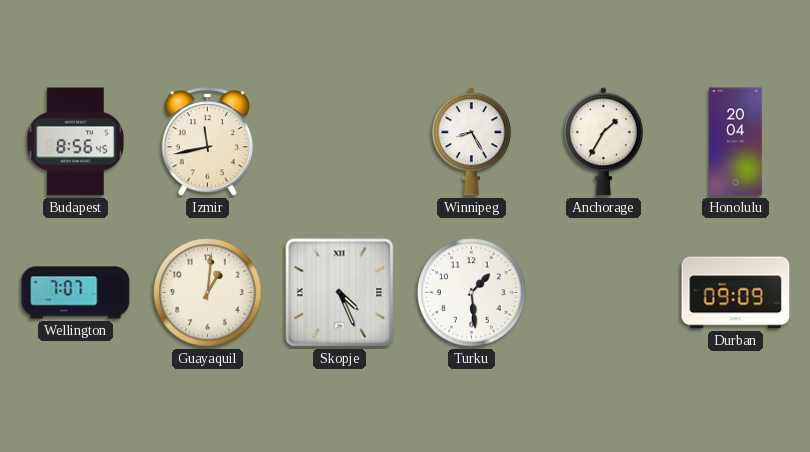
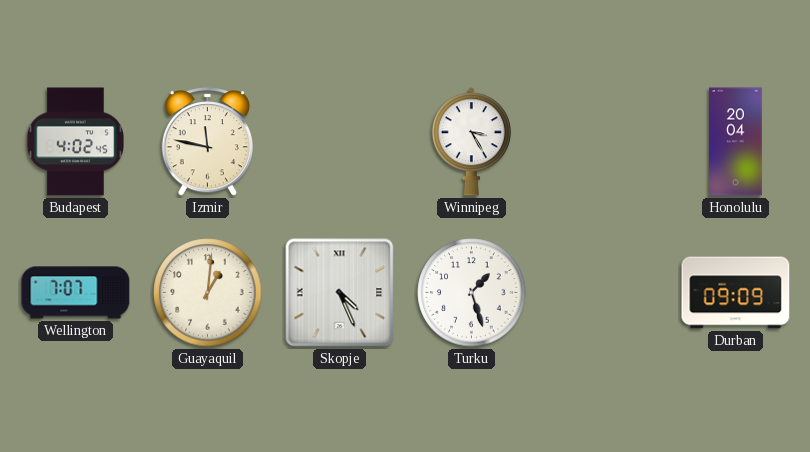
Budapest: 8:56 -> 4:02 (75, 142)
Izmir: 11:43 -> 11:47 (207, 142)
Winnipeg: 8:25 -> 3:25 (471, 142)
Anchorage: 1:35 -> none (603, 142)
Turku: 1:29 -> 1:27 (472, 293)
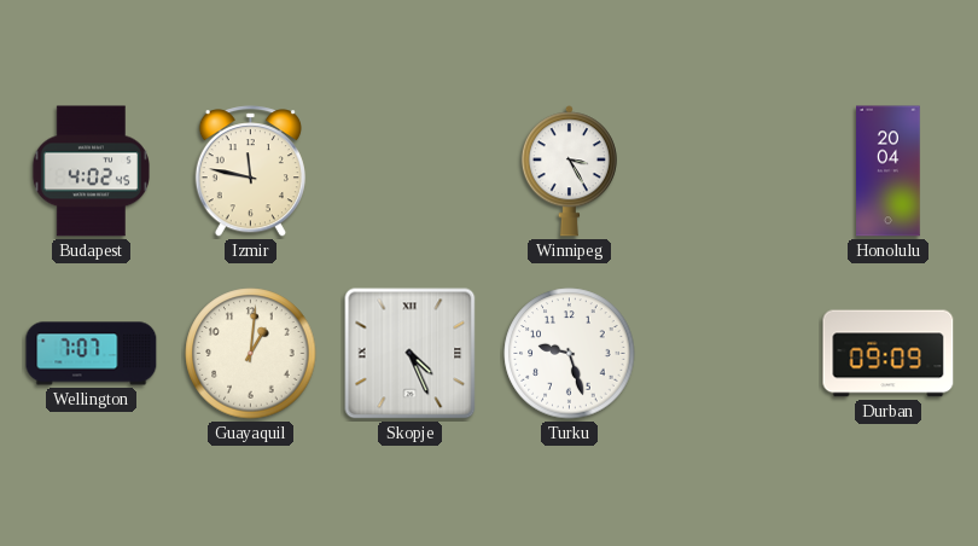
Turku: 1:27 -> 9:27 (570, 354)
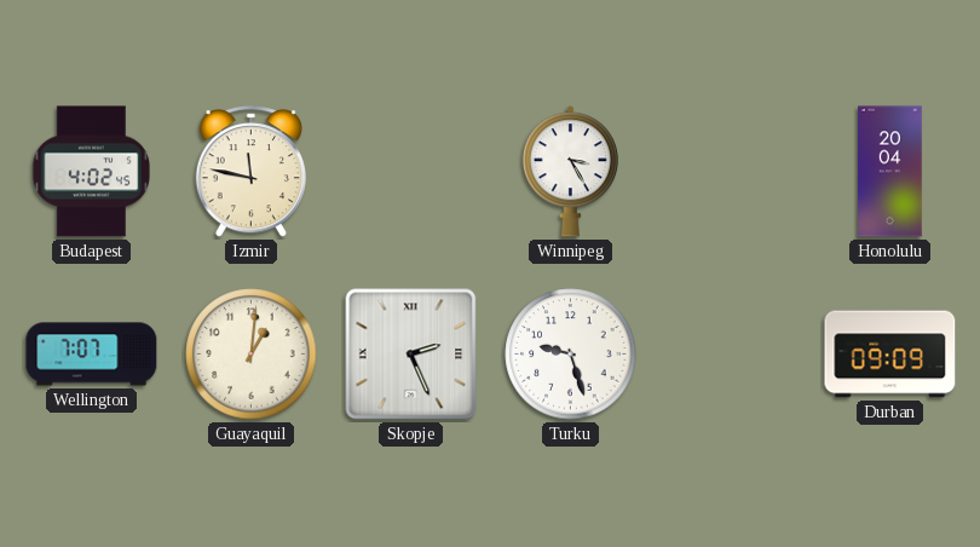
Skopje: 4:26 -> 2:26 (411, 355)
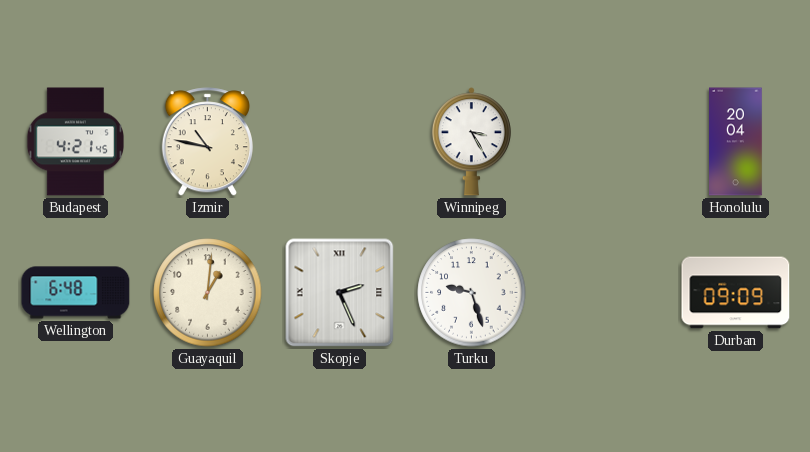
Budapest: 4:02 -> 4:21 (75, 142)
Izmir: 11:47 -> 10:47 (207, 142)
Wellington: 7:07 -> 6:48 (76, 293)
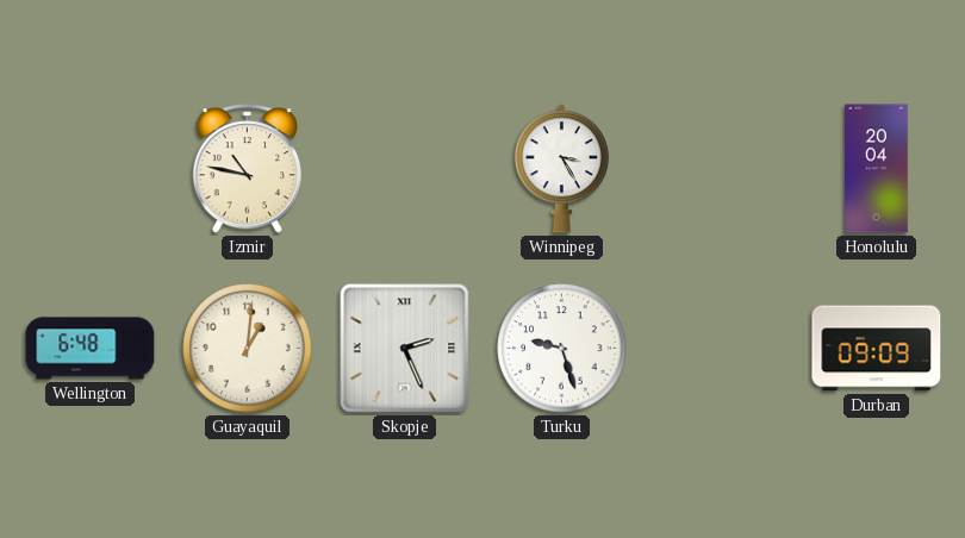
Budapest: 4:21 -> none (75, 142)
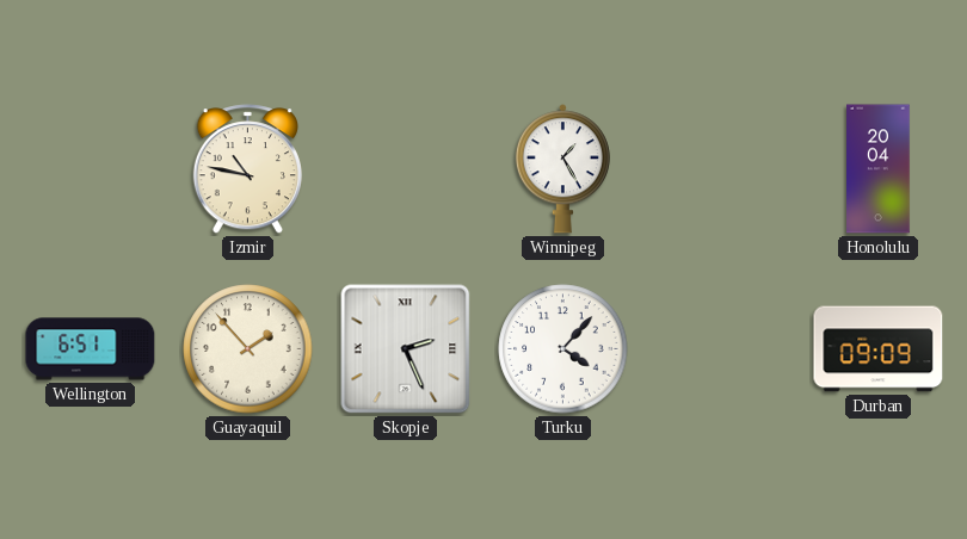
Winnipeg: 3:25 -> 1:25 (562, 169)
Wellington: 6:48 -> 6:51 (91, 349)
Guayaquil: 1:01 -> 1:53 (248, 349)
Turku: 9:27 -> 4:07 (563, 349)
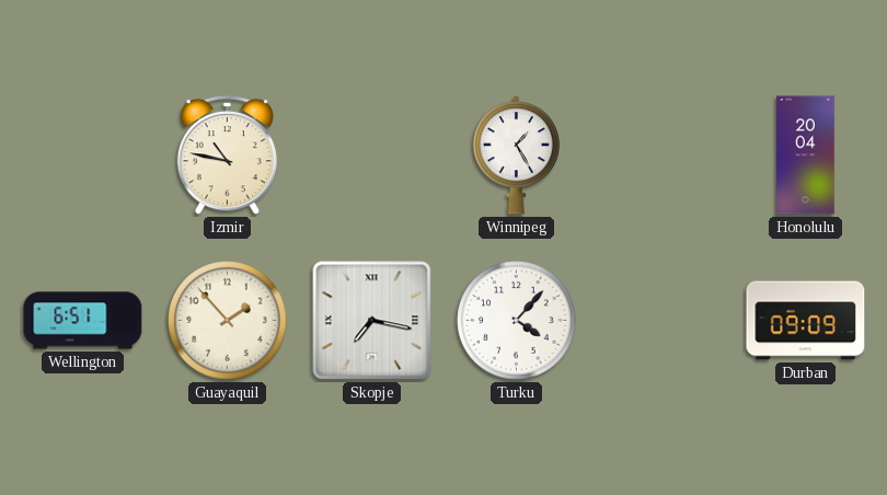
Skopje: 2:26 -> 7:17 (372, 321)
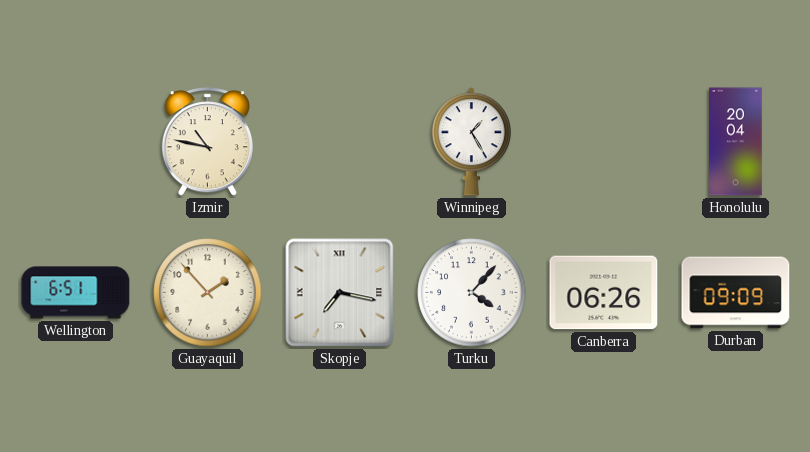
Canberra: none -> 06:26 (604, 293)
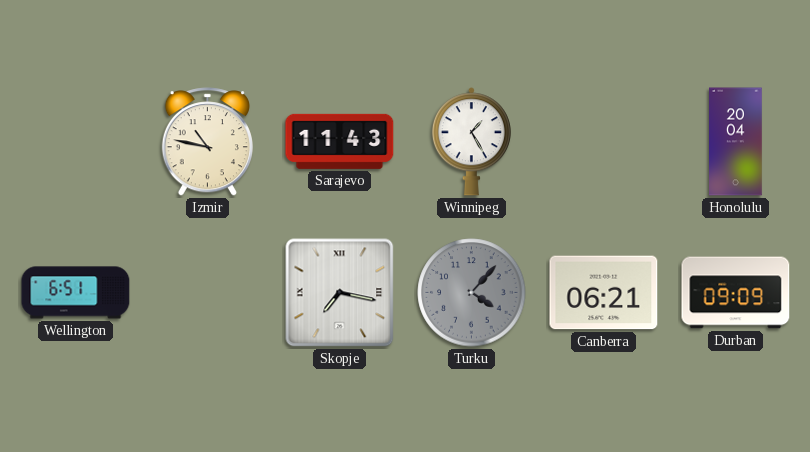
Sarajevo: none -> 11:43 (340, 141)
Guayaquil: 1:53 -> none (208, 293)
Turku dial: white -> grey (472, 293)
Canberra: 06:26 -> 06:21 (604, 293)
